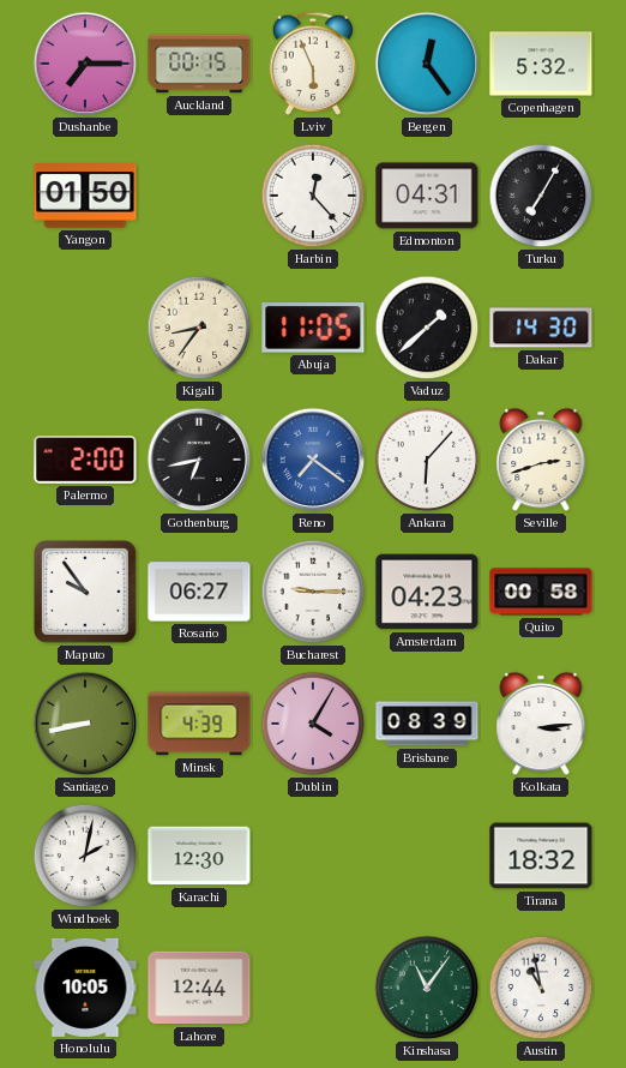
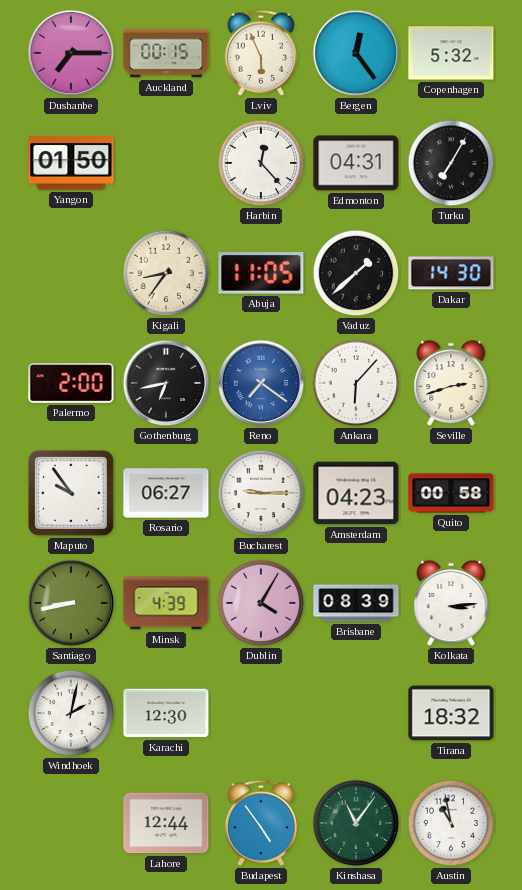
Honolulu: 10:05 -> none (85, 988)
Budapest: none -> 4:54 (261, 823)
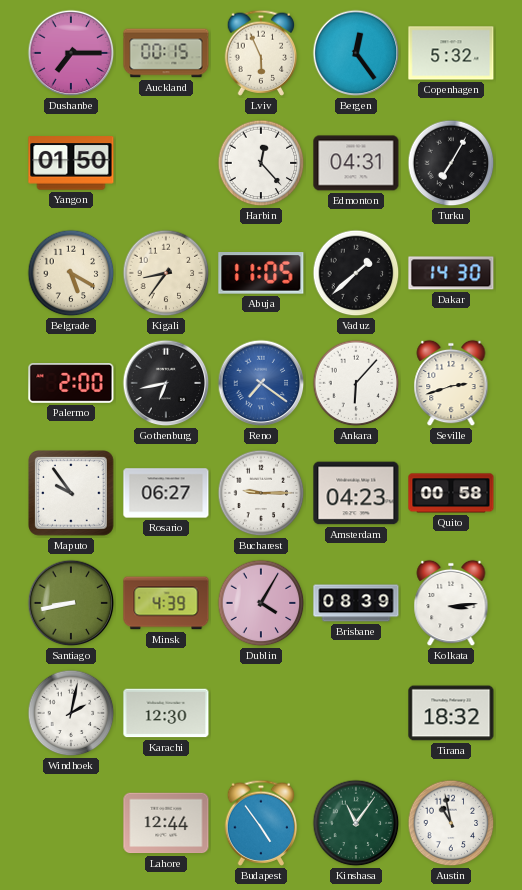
Belgrade: none -> 5:20 (71, 273)
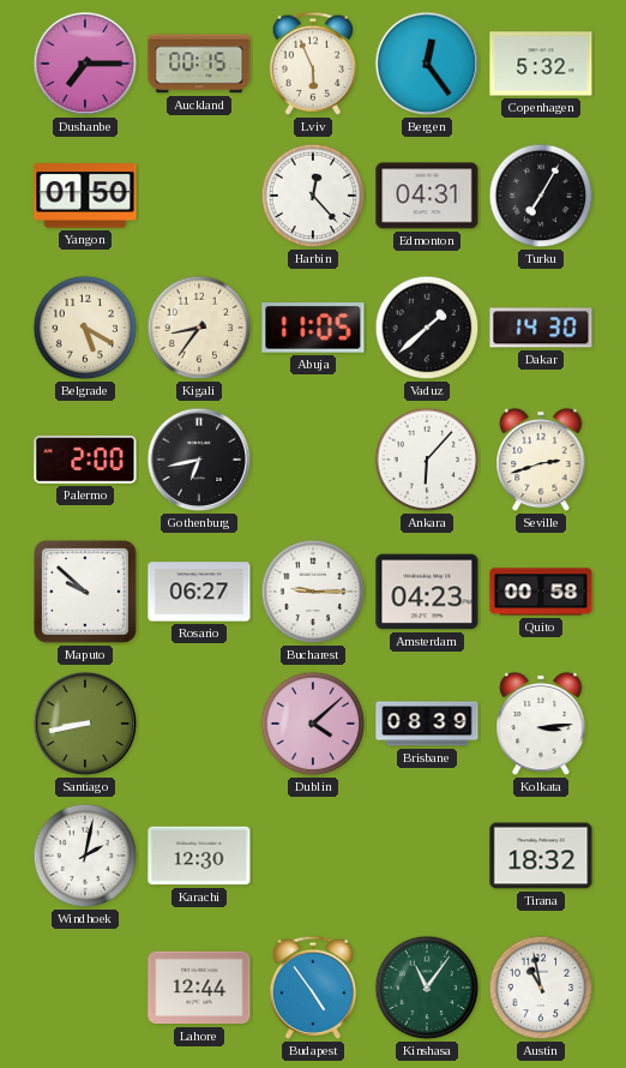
Reno: 7:21 -> none (261, 383)
Maputo: 9:54 -> 9:52 (86, 593)
Minsk: 4:39 -> none (166, 603)
Dublin: 4:05 -> 4:08 (313, 724)
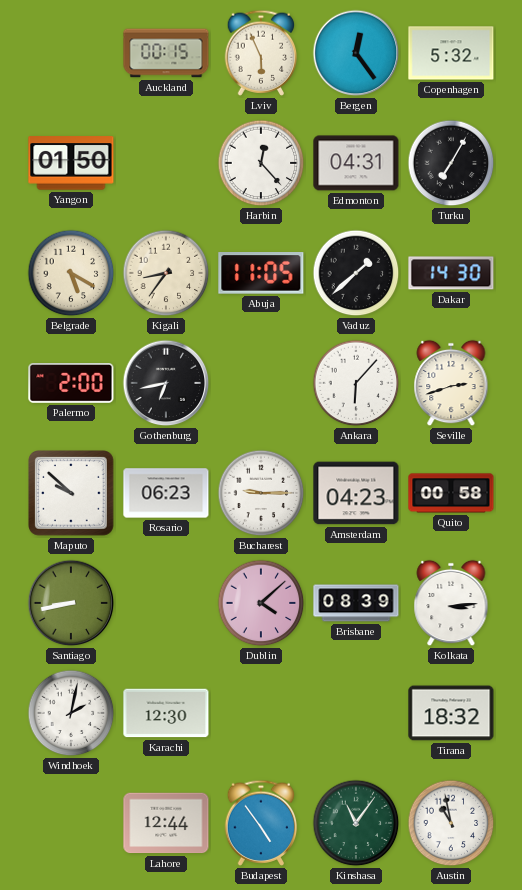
Dushanbe: 7:15 -> none (85, 64)
Rosario: 06:27 -> 06:23 (166, 493)
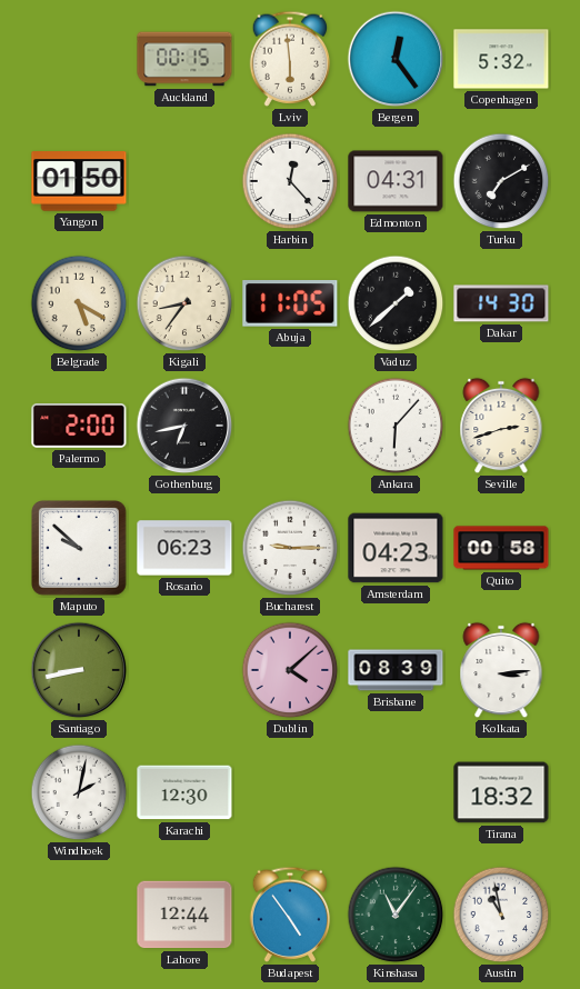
Lviv: 5:56 -> 5:59 (290, 59)
Turku: 7:05 -> 7:10 (501, 181)
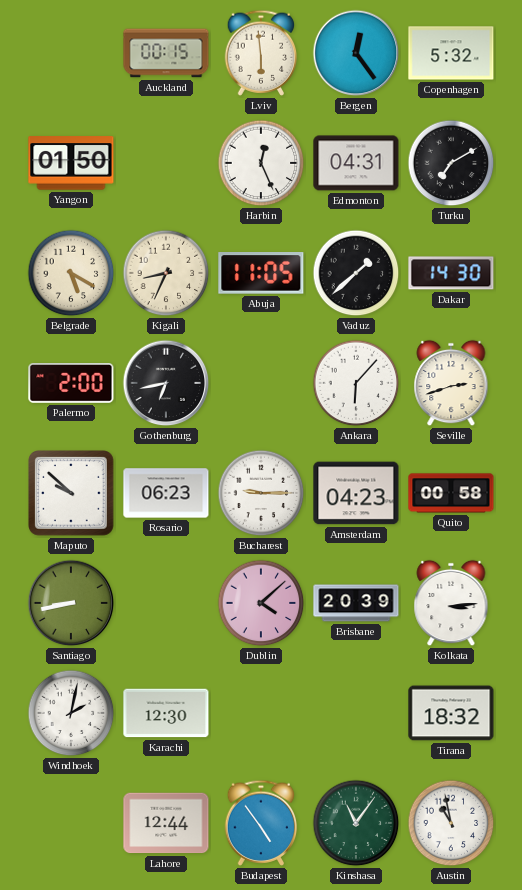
Harbin: 12:23 -> 12:26 (261, 163)
Kigali: 8:36 -> 8:34 (166, 273)
Brisbane: 08:39 -> 20:39 (356, 603)
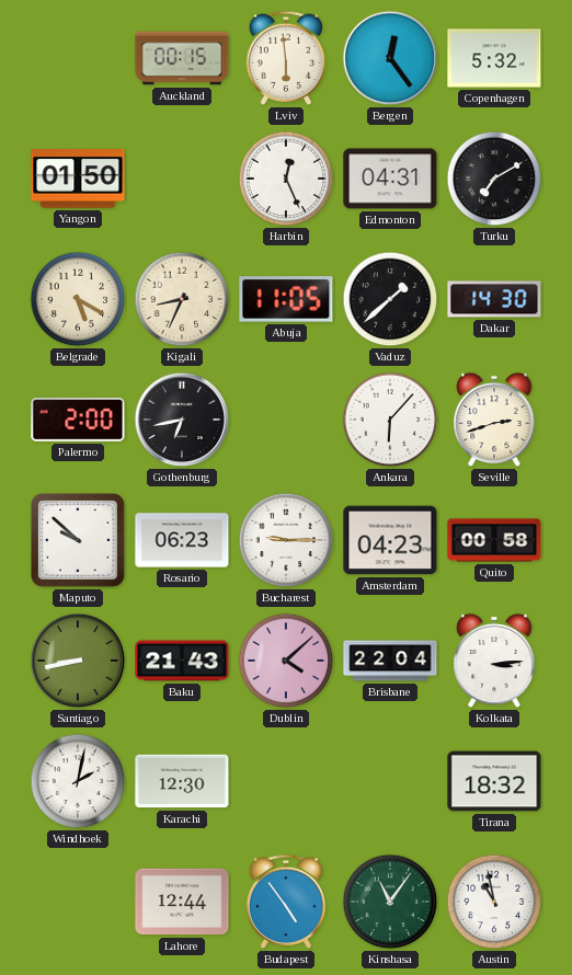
Baku: none -> 21:43 (182, 661)
Brisbane: 20:39 -> 22:04 (390, 661)
